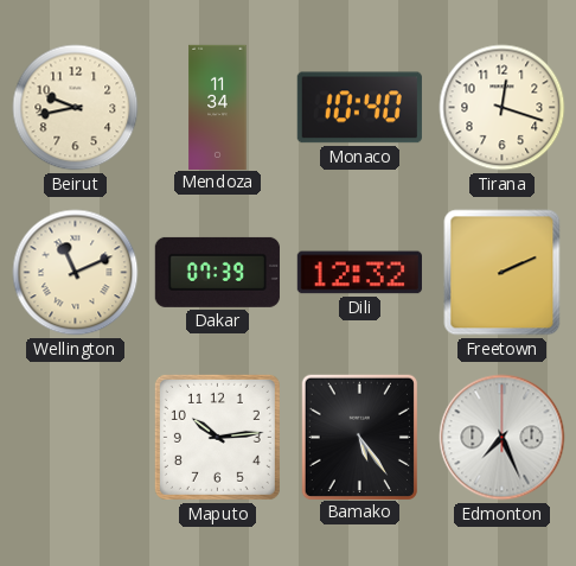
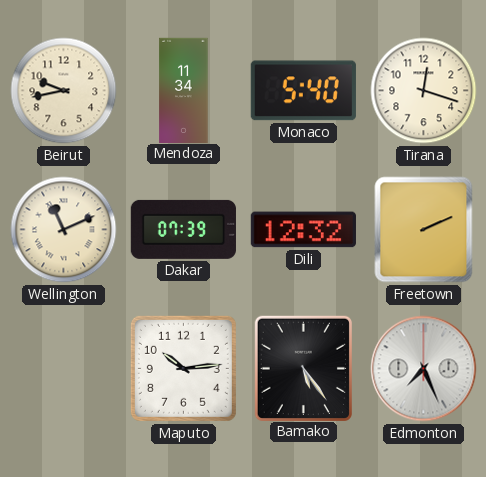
Monaco: 10:40 -> 5:40 (303, 91)
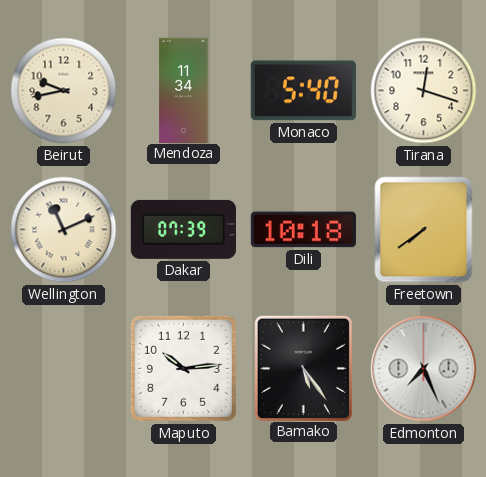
Dili: 12:32 -> 10:18 (303, 230)
Freetown: 2:11 -> 7:39 (424, 230)
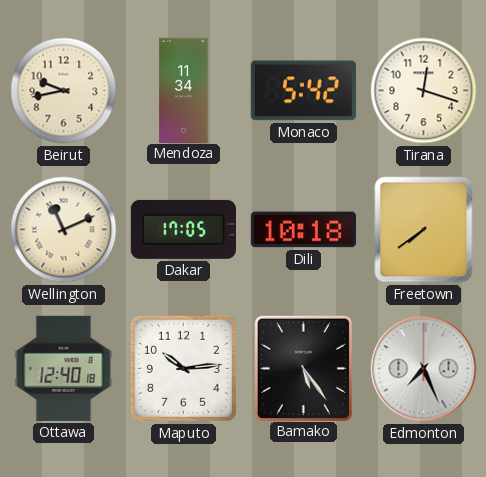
Monaco: 5:40 -> 5:42 (303, 91)
Dakar: 07:39 -> 17:05 (183, 229)
Ottawa: none -> 12:40 (64, 368)
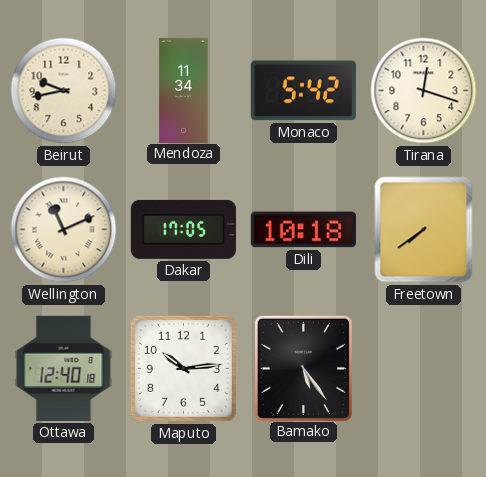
Edmonton: 7:26 -> none (424, 369)
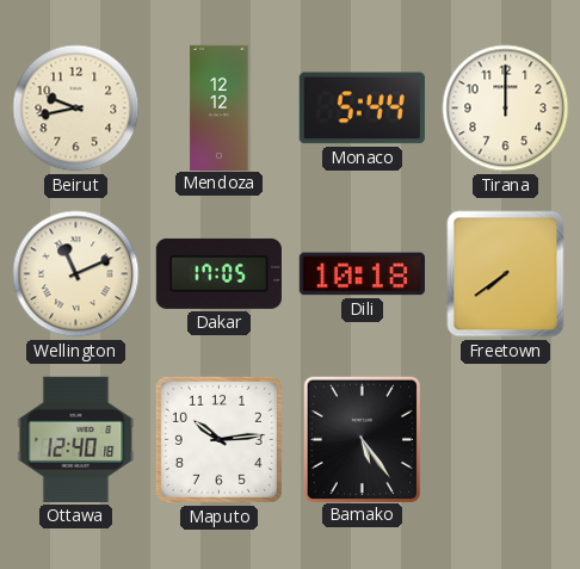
Mendoza: 11:34 -> 12:12 (220, 107)
Monaco: 5:42 -> 5:44 (362, 109)
Tirana: 12:18 -> 12:00 (506, 109)
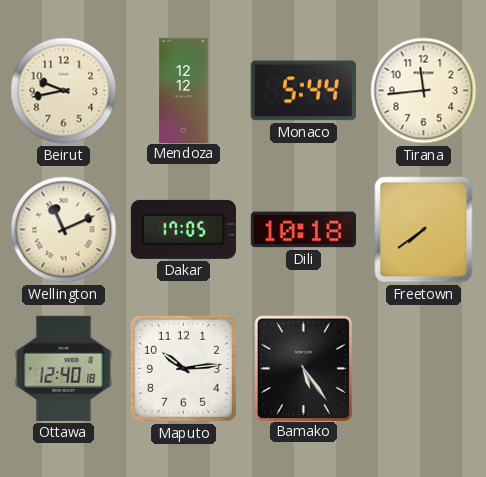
Tirana: 12:00 -> 11:44 (424, 91)
